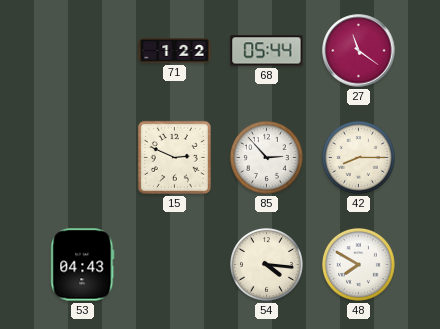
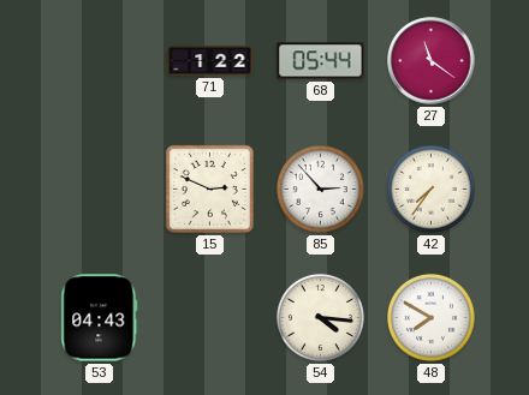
42: 8:15 -> 7:36 (430, 188)
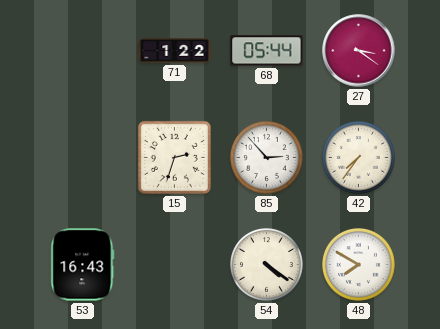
27: 11:21 -> 3:21 (359, 51)
15: 2:49 -> 2:33 (174, 157)
53: 04:43 -> 16:43 (83, 265)
54: 4:16 -> 4:21 (266, 264)
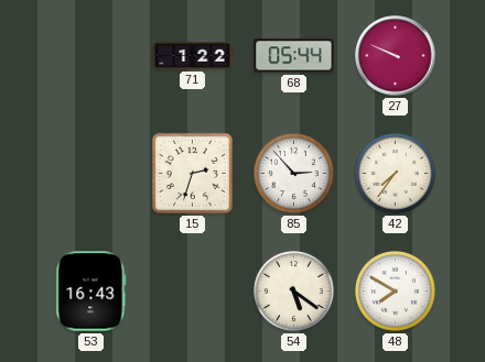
27: 3:21 -> 9:49 (396, 56)
54: 4:21 -> 5:21 (293, 290)
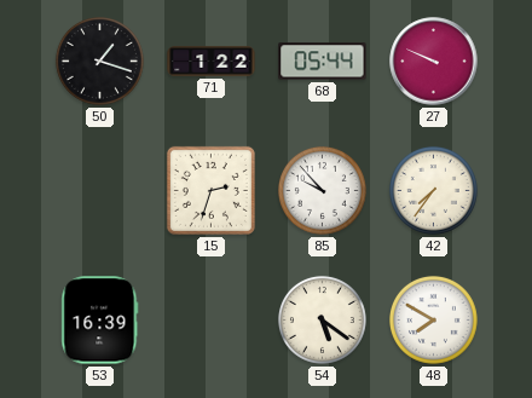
50: none -> 1:18 (99, 60)
85: 2:53 -> 9:53 (322, 190)
53: 16:43 -> 16:39 (100, 321)
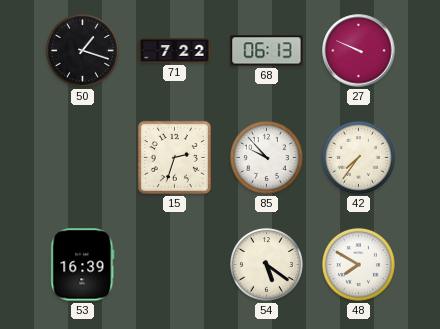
71: 1:22 -> 7:22 (175, 51)
68: 05:44 -> 06:13 (267, 51)
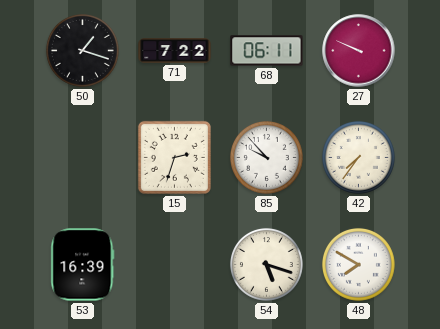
68: 06:13 -> 06:11 (267, 51)
54: 5:21 -> 5:18 (266, 264)
